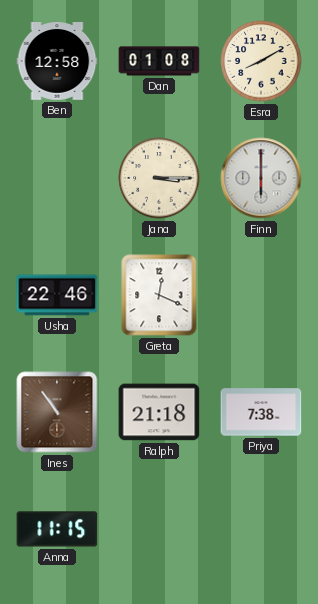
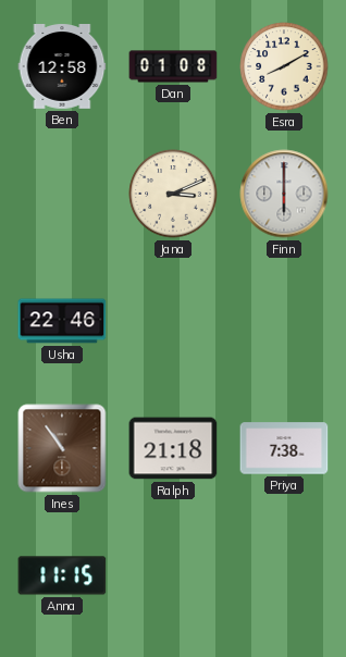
Jana: 3:15 -> 3:11 (173, 194)
Greta: 12:19 -> none (159, 295)
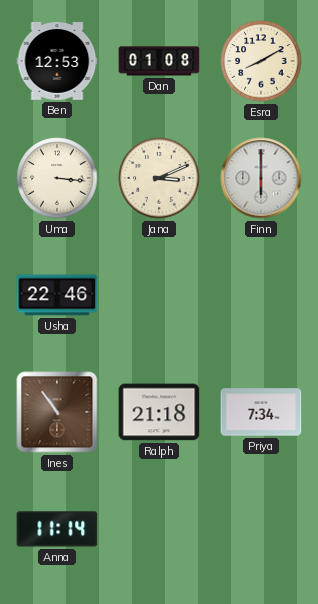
Ben: 12:58 -> 12:53 (57, 62)
Uma: none -> 3:16 (57, 178)
Priya: 7:38 -> 7:34 (261, 412)
Anna: 11:15 -> 11:14 (57, 529)
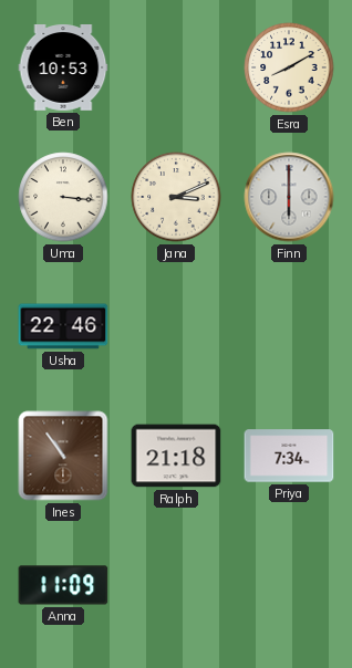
Ben: 12:53 -> 10:53 (63, 69)
Dan: 01:08 -> none (159, 61)
Anna: 11:14 -> 11:09 (63, 585)
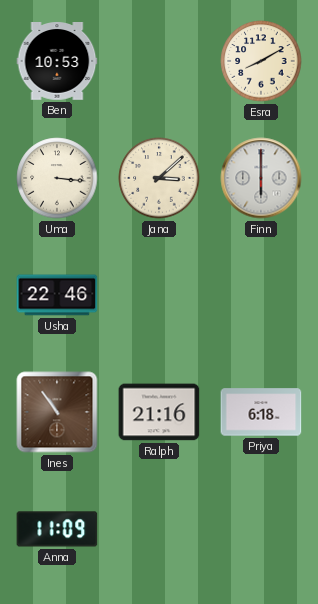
Jana: 3:11 -> 3:08 (159, 178)
Ralph: 21:18 -> 21:16 (159, 412)
Priya: 7:34 -> 6:18 (261, 412)
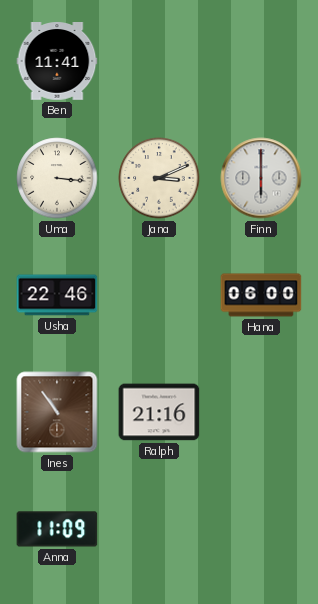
Ben: 10:53 -> 11:41 (57, 62)
Esra: 8:10 -> none (261, 61)
Jana: 3:08 -> 3:11 (159, 178)
Hana: none -> 06:00 (261, 295)
Priya: 6:18 -> none (261, 412)
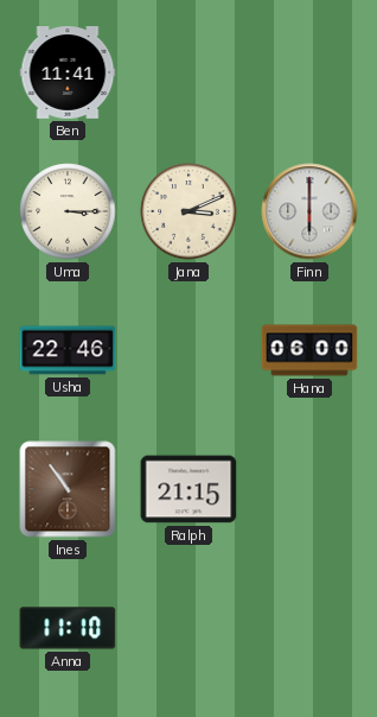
Uma: 3:16 -> 3:15 (68, 211)
Ralph: 21:16 -> 21:15 (188, 489)
Anna: 11:09 -> 11:10 (68, 628)
